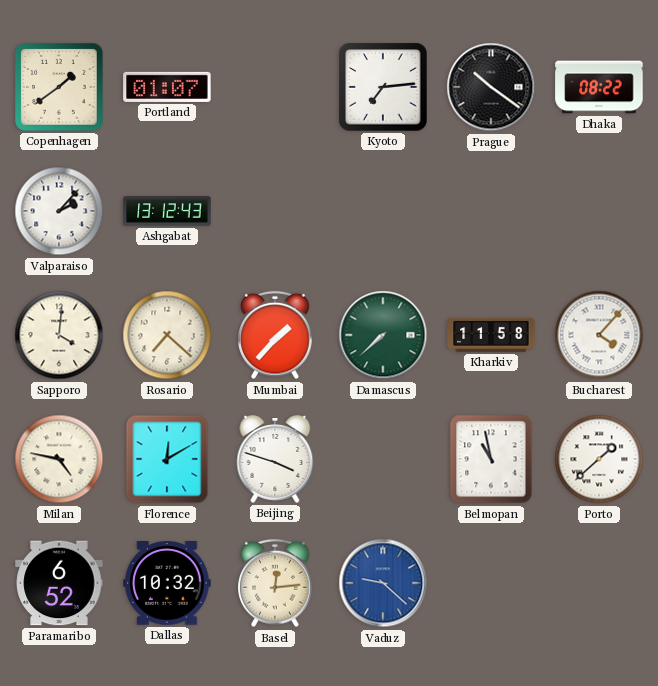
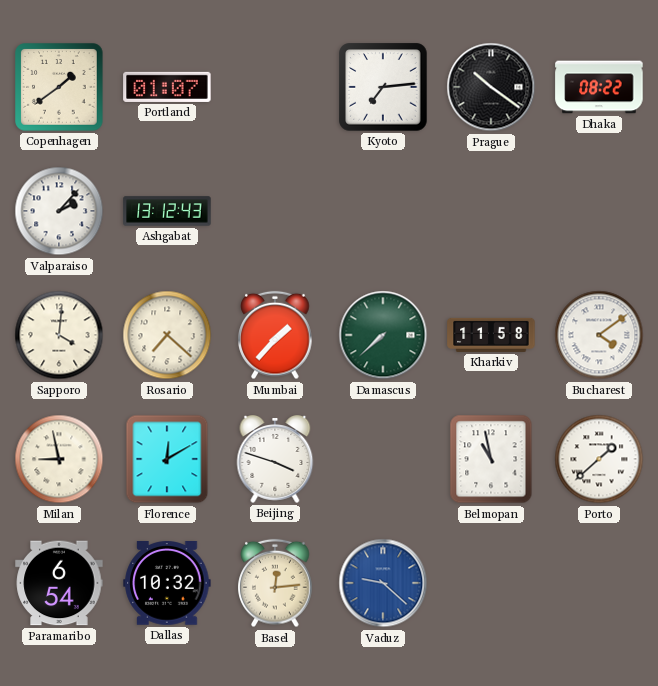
Bucharest: 4:07 -> 4:09 (599, 335)
Milan: 4:47 -> 8:58 (59, 459)
Paramaribo: 6:52 -> 6:54 (59, 583)
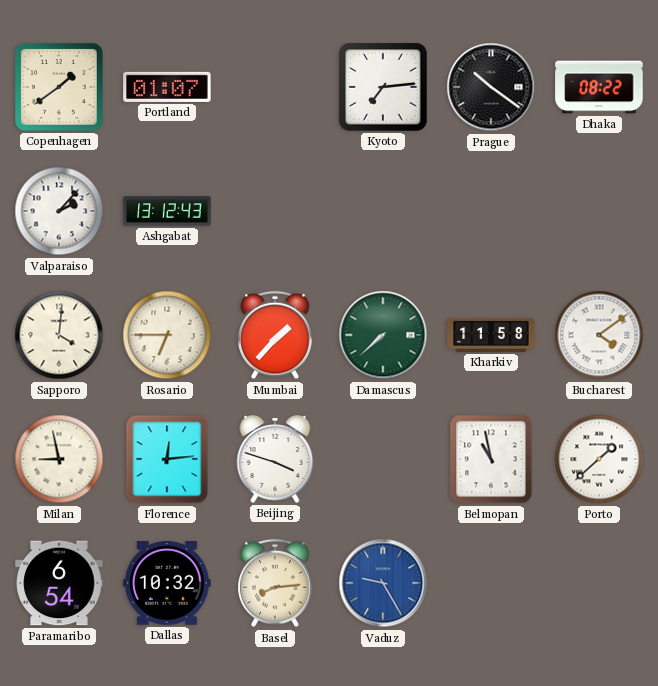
Rosario: 7:22 -> 6:45 (167, 335)
Florence: 12:10 -> 12:14 (167, 459)
Basel: 12:14 -> 8:14 (275, 583)
Vaduz: 9:22 -> 9:25 (383, 583)
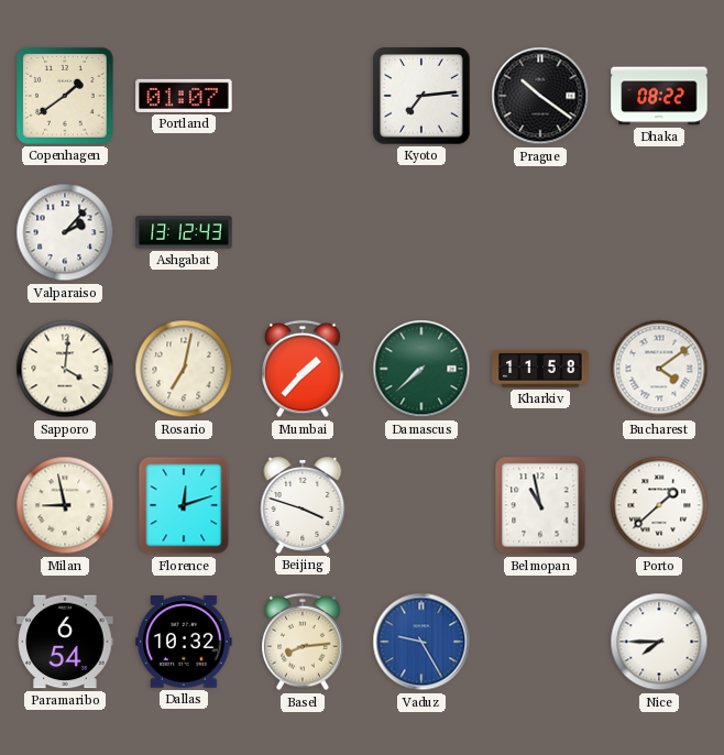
Rosario: 6:45 -> 7:02 (184, 369)
Florence: 12:14 -> 12:12 (184, 505)
Nice: none -> 7:45 (659, 642)
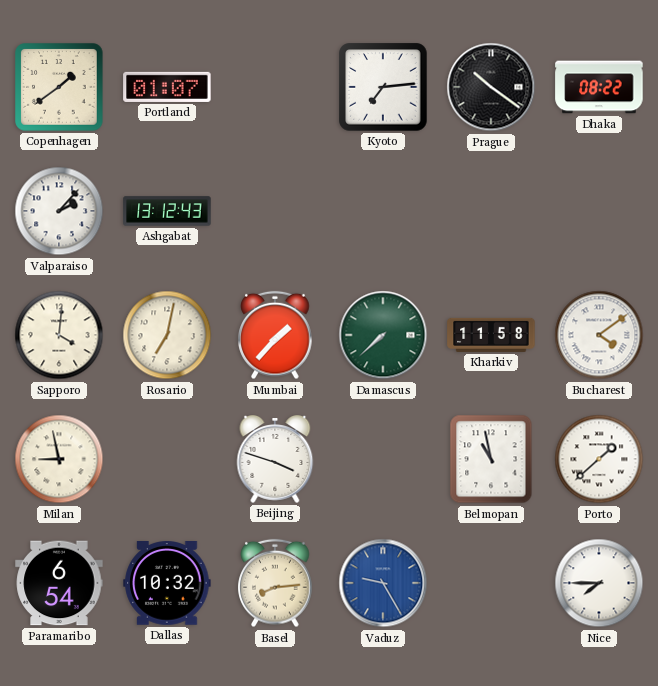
Florence: 12:12 -> none (184, 505)
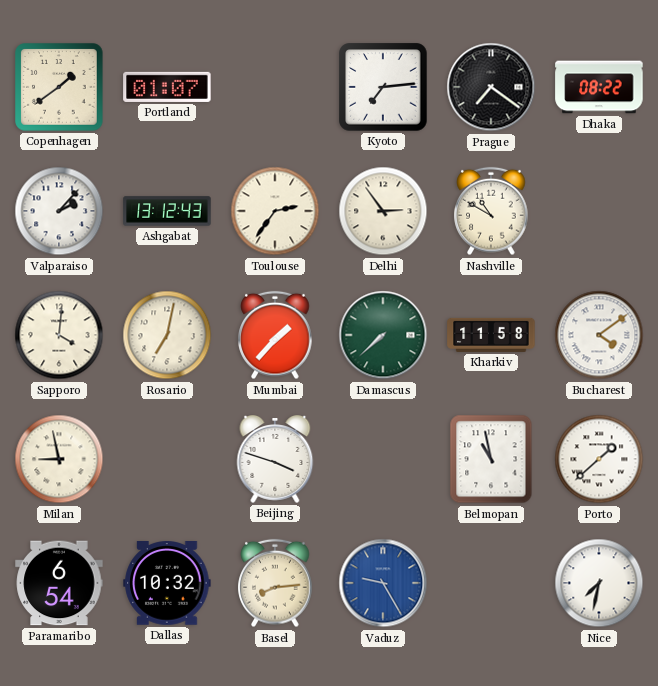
Prague: 10:21 -> 7:21 (491, 87)
Toulouse: none -> 2:36 (275, 211)
Delhi: none -> 2:54 (383, 211)
Nashville: none -> 10:50 (491, 211)
Nice: 7:45 -> 7:32 (599, 583)
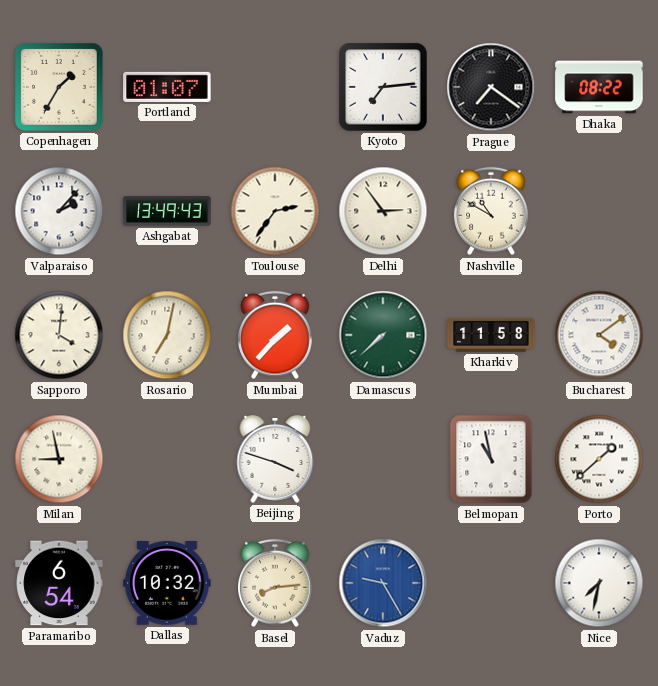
Copenhagen: 1:39 -> 1:35 (59, 87)
Ashgabat: 13:12 -> 13:49 (167, 211)
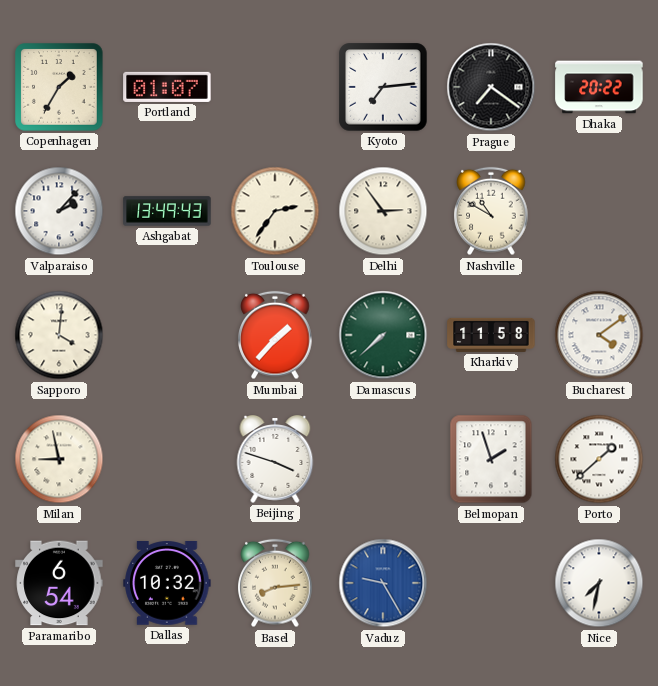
Dhaka: 08:22 -> 20:22 (599, 87)
Rosario: 7:02 -> none (167, 335)
Belmopan: 10:58 -> 1:57 (491, 459)
